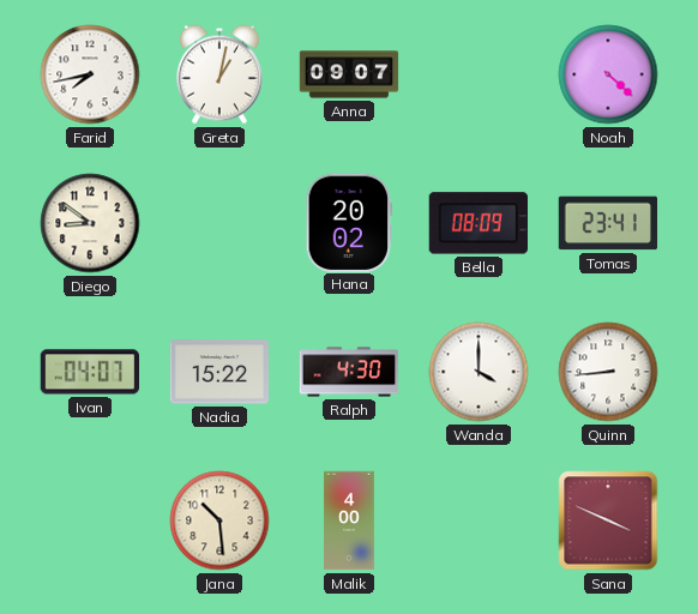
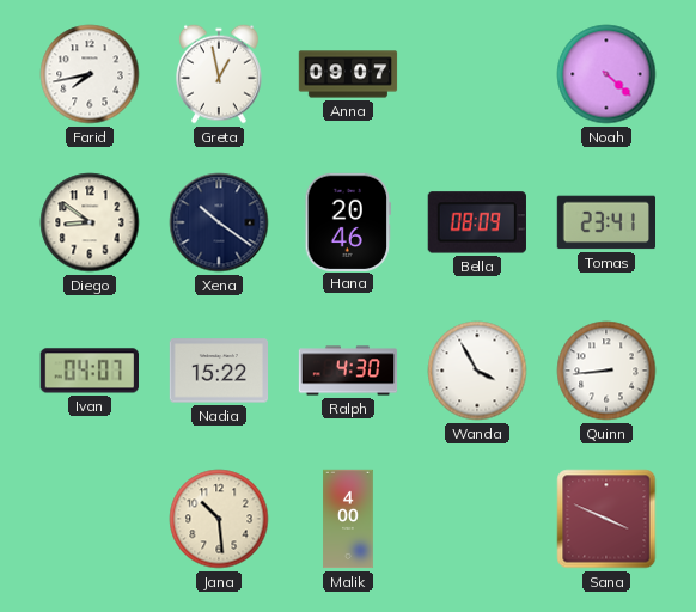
Greta: 1:02 -> 12:58 (220, 74)
Xena: none -> 10:21 (219, 222)
Hana: 20:02 -> 20:46 (347, 221)
Wanda: 4:00 -> 3:55 (477, 371)
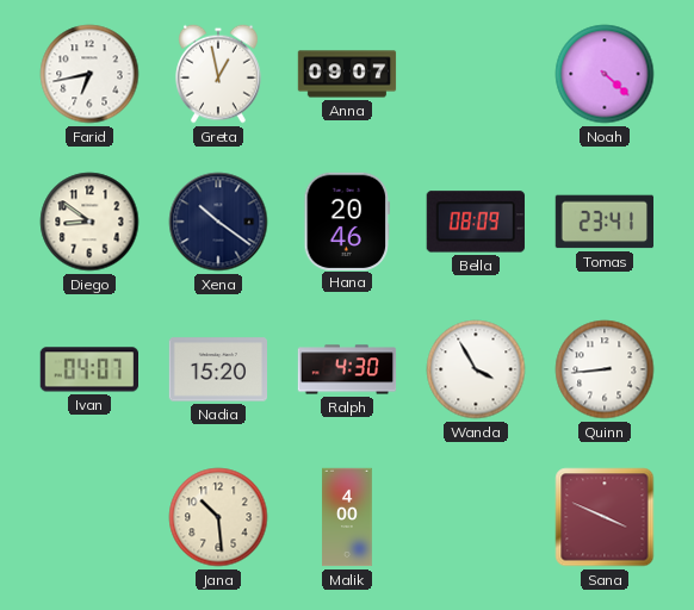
Farid: 7:43 -> 6:43 (89, 74)
Nadia: 15:22 -> 15:20 (218, 369)
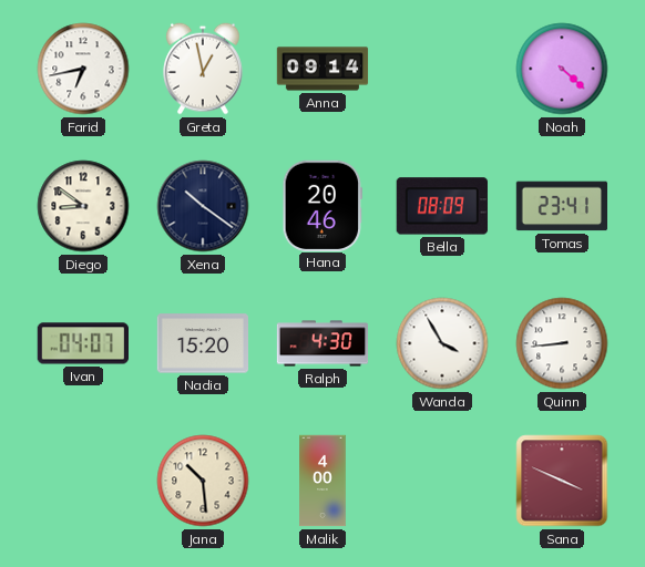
Anna: 09:07 -> 09:14 (322, 69)
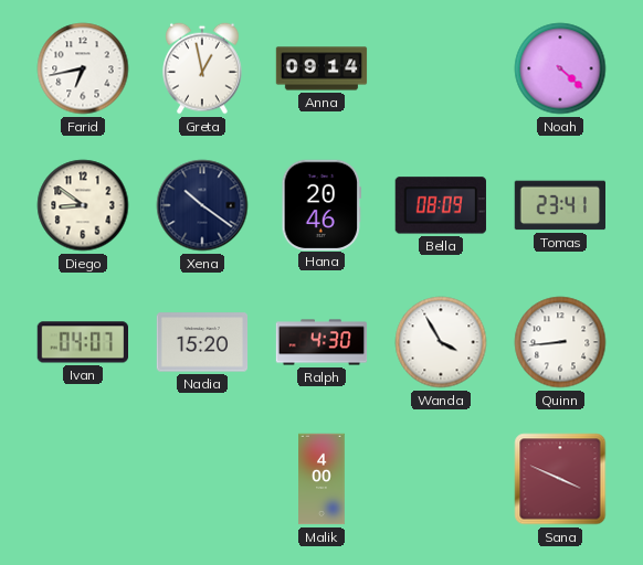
Jana: 10:29 -> none (203, 481)
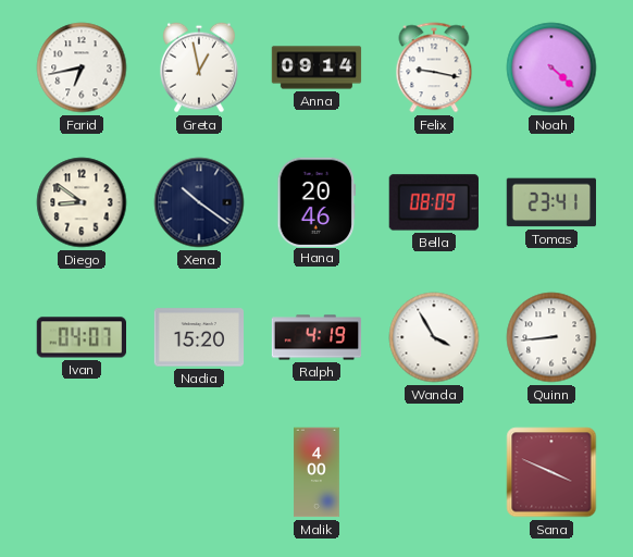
Felix: none -> 9:17 (434, 67)
Ralph: 4:30 -> 4:19 (316, 337)
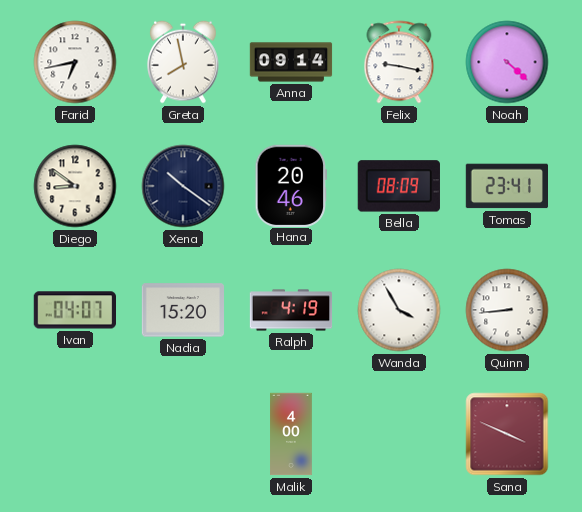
Greta: 12:58 -> 7:58 (184, 62)
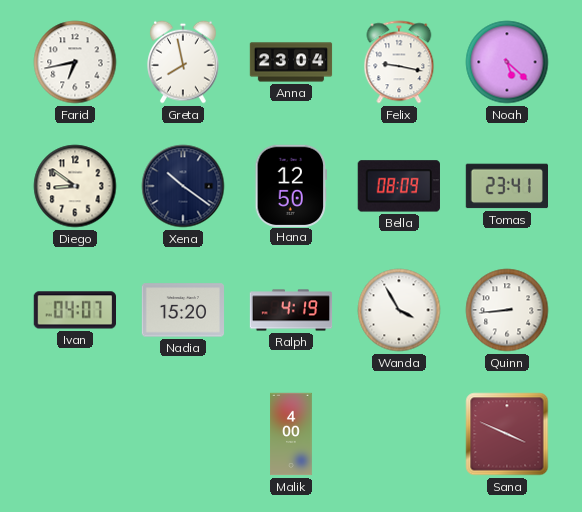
Anna: 09:14 -> 23:04 (291, 62)
Noah: 4:22 -> 5:22 (507, 62)
Hana: 20:46 -> 12:50 (290, 185)
